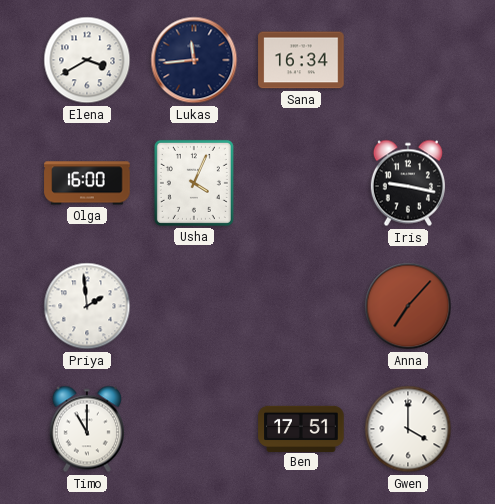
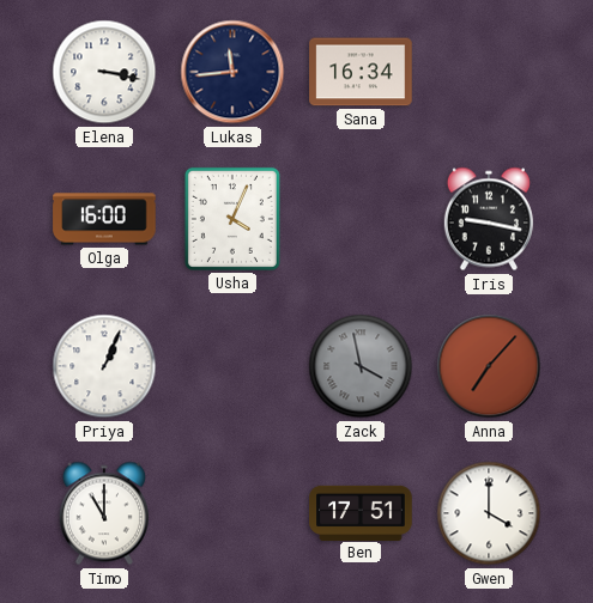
Elena: 3:40 -> 3:17 (104, 72)
Priya: 1:59 -> 1:04 (104, 366)
Zack: none -> 3:58 (361, 366)
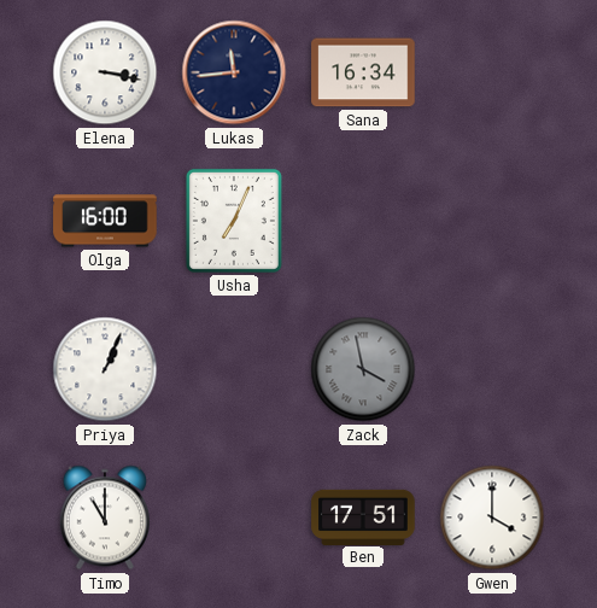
Usha: 4:04 -> 7:04 (234, 221)
Iris: 9:17 -> none (489, 219)
Anna: 7:07 -> none (489, 366)
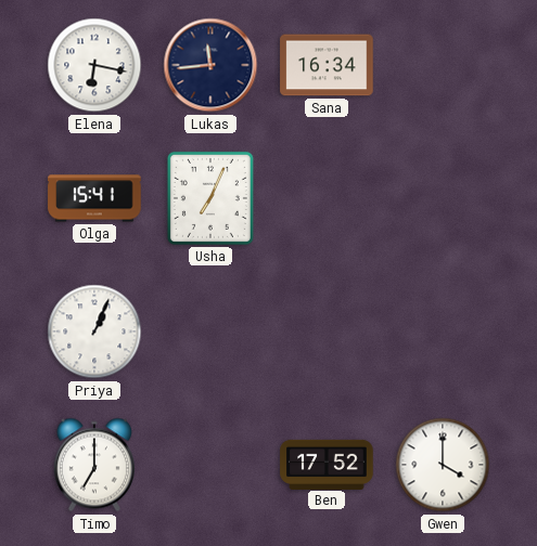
Elena: 3:17 -> 6:17 (94, 65)
Olga: 16:00 -> 15:41 (94, 198)
Zack: 3:58 -> none (363, 369)
Timo: 11:00 -> 7:00 (94, 465)
Ben: 17:51 -> 17:52 (327, 464)
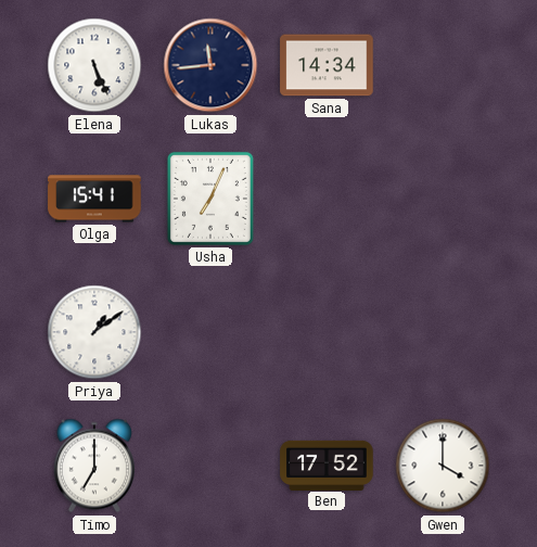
Elena: 6:17 -> 5:26 (94, 65)
Sana: 16:34 -> 14:34 (327, 65)
Priya: 1:04 -> 1:09 (94, 332)
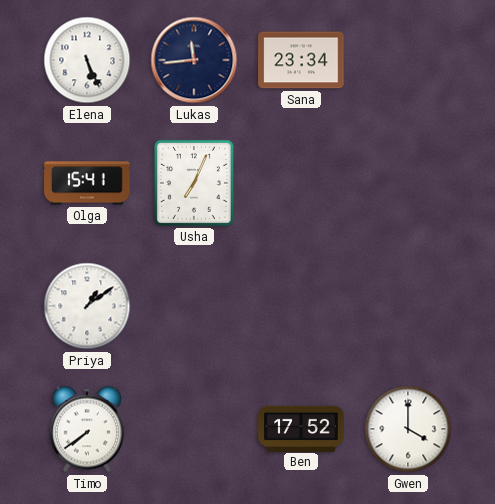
Sana: 14:34 -> 23:34 (301, 60)
Timo: 7:00 -> 7:39 (87, 429)
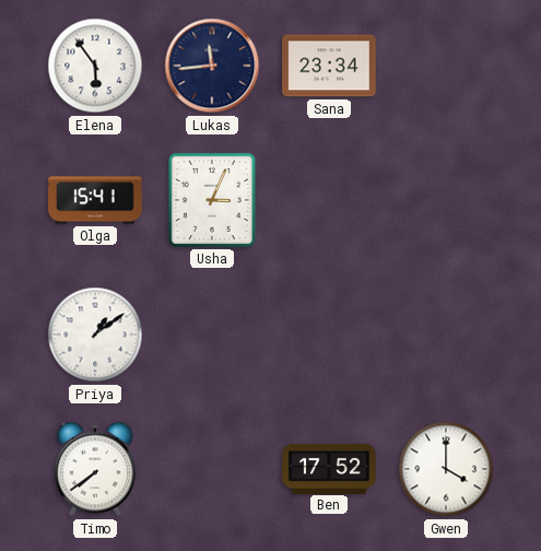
Elena: 5:26 -> 5:54 (95, 66)
Usha: 7:04 -> 3:04 (212, 200)
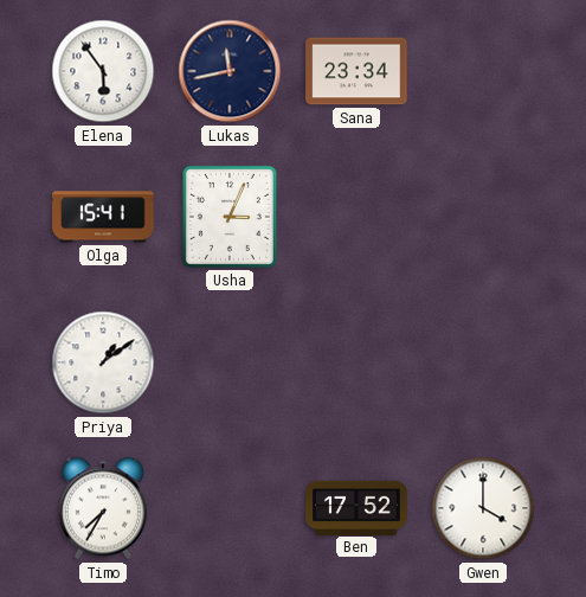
Lukas: 11:44 -> 11:43 (230, 71)
Timo: 7:39 -> 7:35 (103, 508)
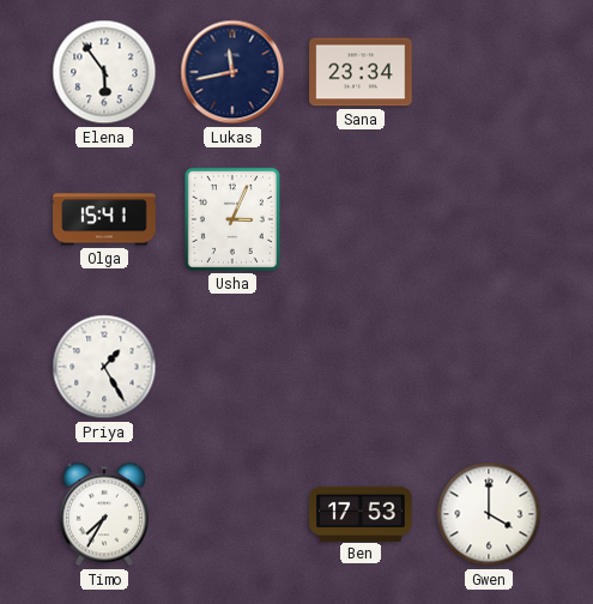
Priya: 1:09 -> 1:25 (104, 367)
Ben: 17:52 -> 17:53 (361, 513)
